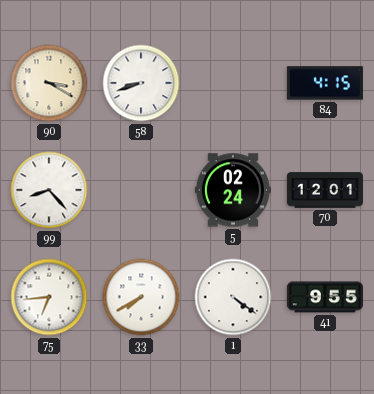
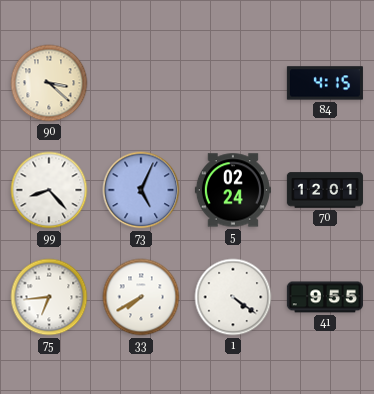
90: 3:20 -> 3:22 (49, 83)
58: 8:42 -> none (141, 83)
73: none -> 5:04 (141, 190)
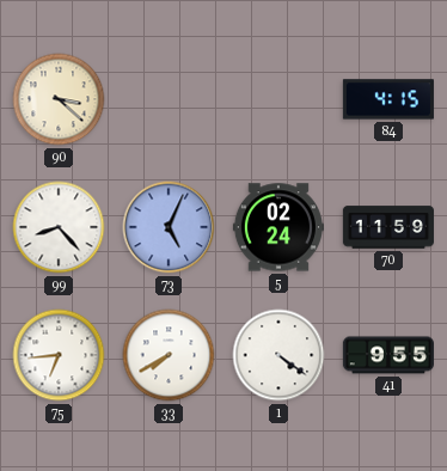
70: 12:01 -> 11:59 (388, 227)
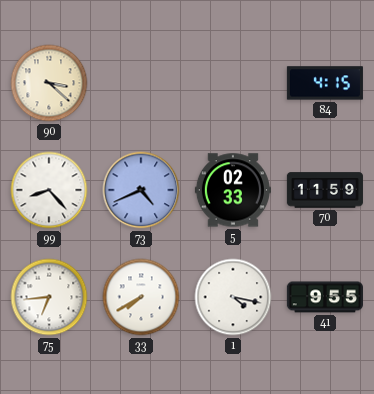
73: 5:04 -> 4:41 (141, 190)
5: 02:24 -> 02:33 (233, 190)
1: 4:21 -> 4:17 (233, 297)
